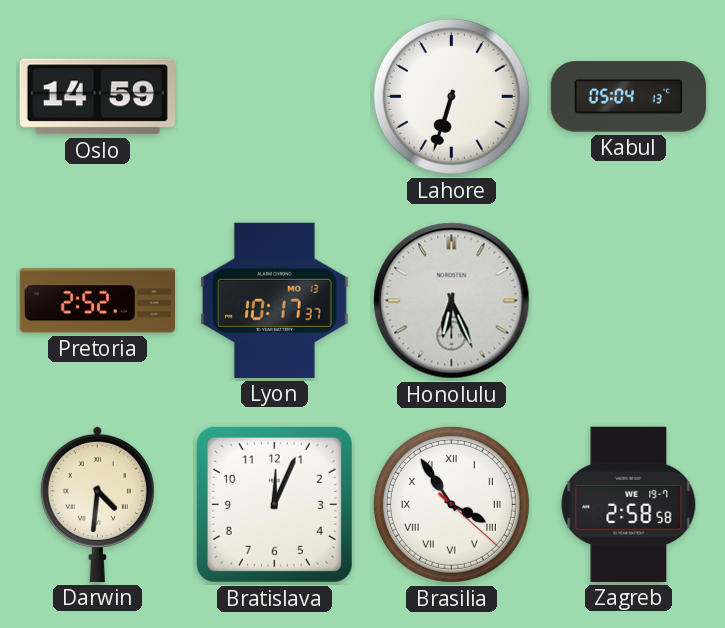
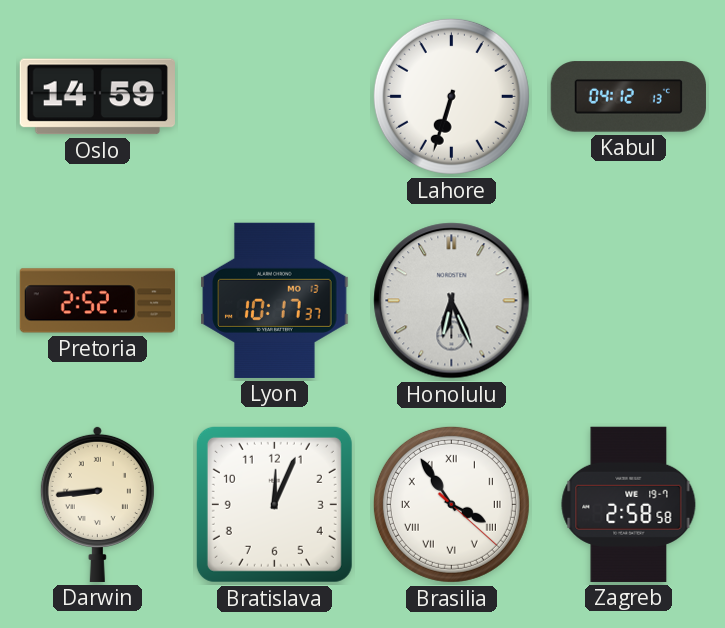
Kabul: 05:04 -> 04:12 (628, 97)
Darwin: 4:31 -> 8:44 (97, 504)
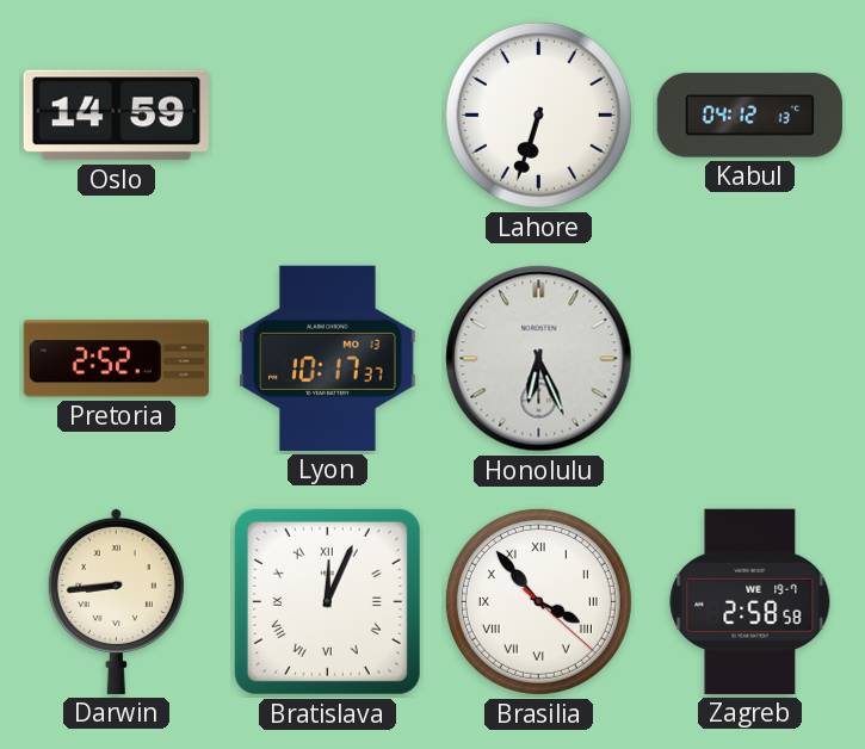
Bratislava numerals: Arabic -> Roman (327, 601)
Brasilia: 3:54 -> 3:53 (538, 601)
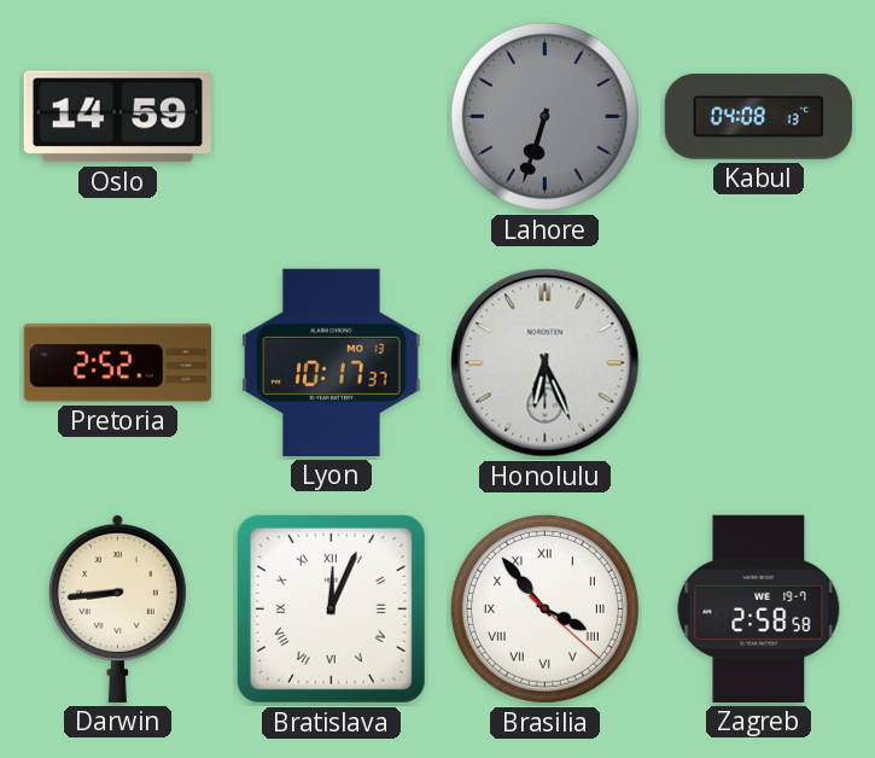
Lahore dial: white -> grey (544, 116)
Kabul: 04:12 -> 04:08 (758, 117)
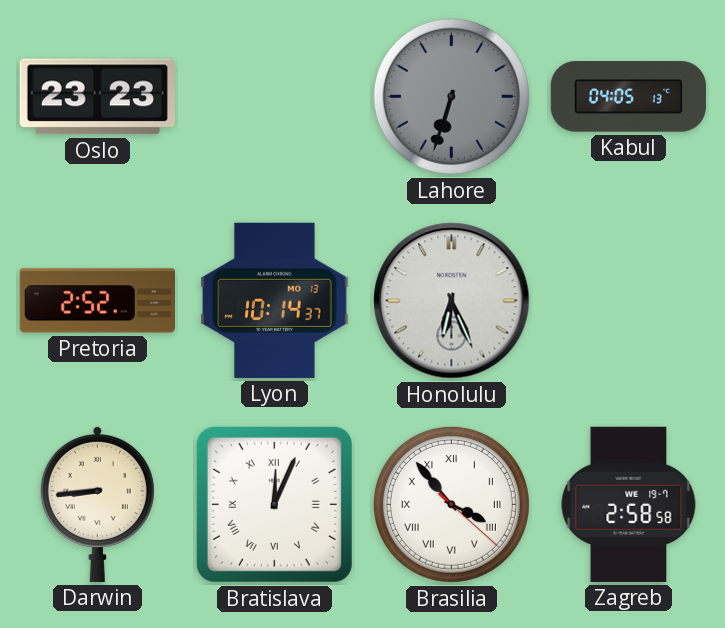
Oslo: 14:59 -> 23:23 (97, 97)
Kabul: 04:08 -> 04:05 (628, 97)
Lyon: 10:17 -> 10:14 (275, 300)
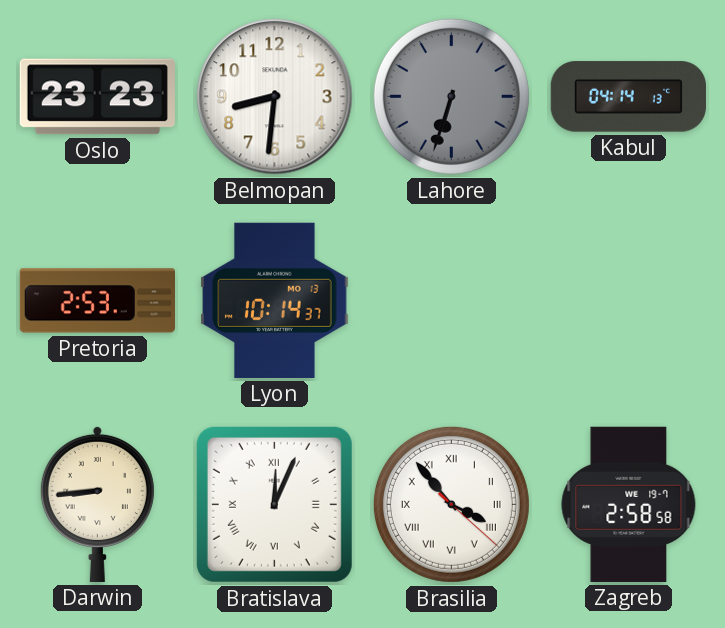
Belmopan: none -> 8:31 (275, 97)
Kabul: 04:05 -> 04:14 (628, 97)
Pretoria: 2:52 -> 2:53 (97, 301)
Honolulu: 6:26 -> none (452, 301)
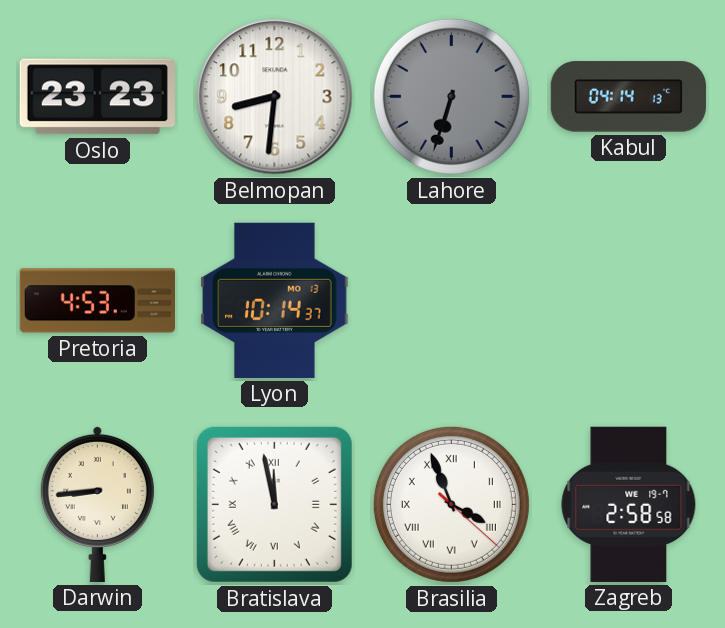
Pretoria: 2:53 -> 4:53 (97, 301)
Bratislava: 12:04 -> 11:58 (274, 504)
Brasilia: 3:53 -> 3:56 (451, 504)
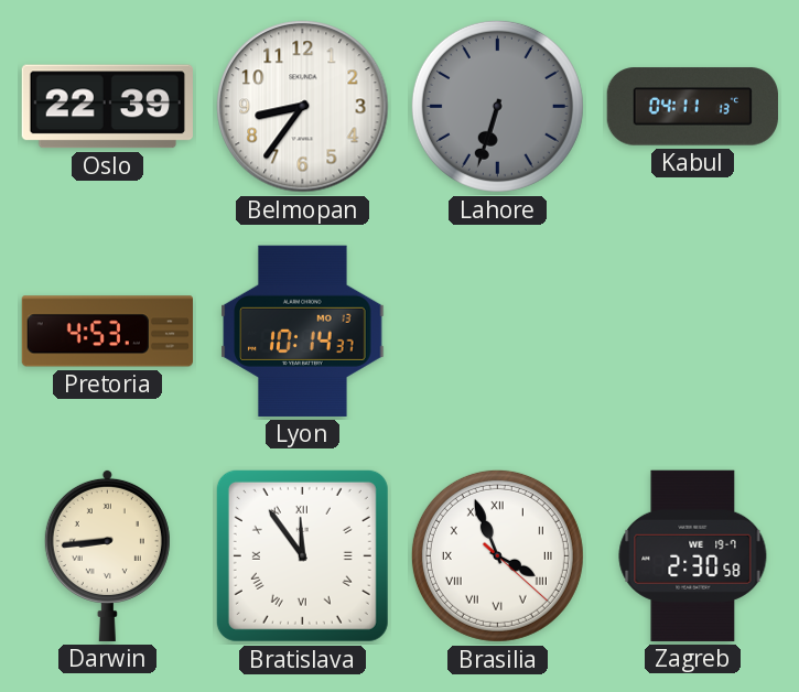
Oslo: 23:23 -> 22:39 (107, 107)
Belmopan: 8:31 -> 8:36 (303, 107)
Kabul: 04:14 -> 04:11 (692, 107)
Bratislava: 11:58 -> 11:54 (302, 555)
Zagreb: 2:58 -> 2:30 (693, 555)
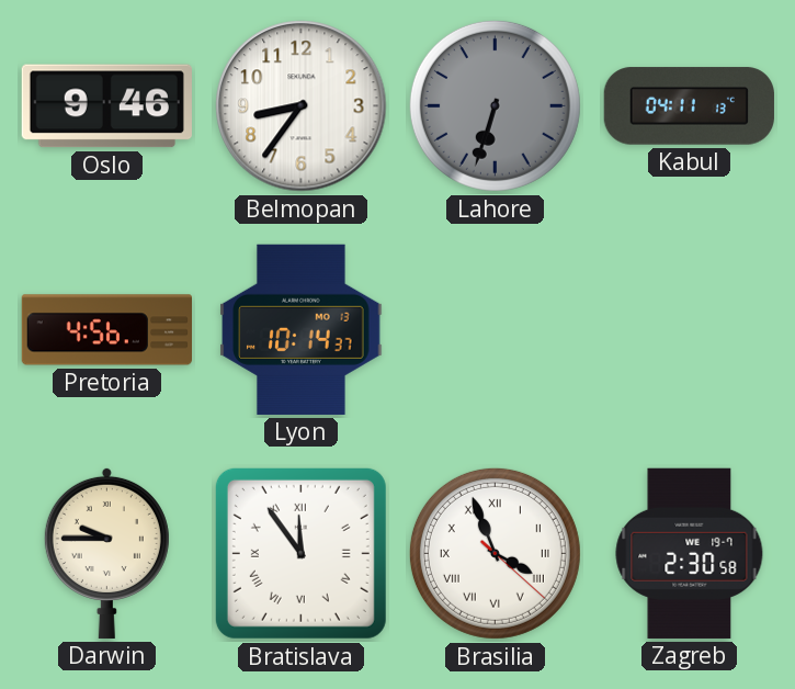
Oslo: 22:39 -> 9:46 (106, 106)
Pretoria: 4:53 -> 4:56 (106, 330)
Darwin: 8:44 -> 9:45 (106, 553)
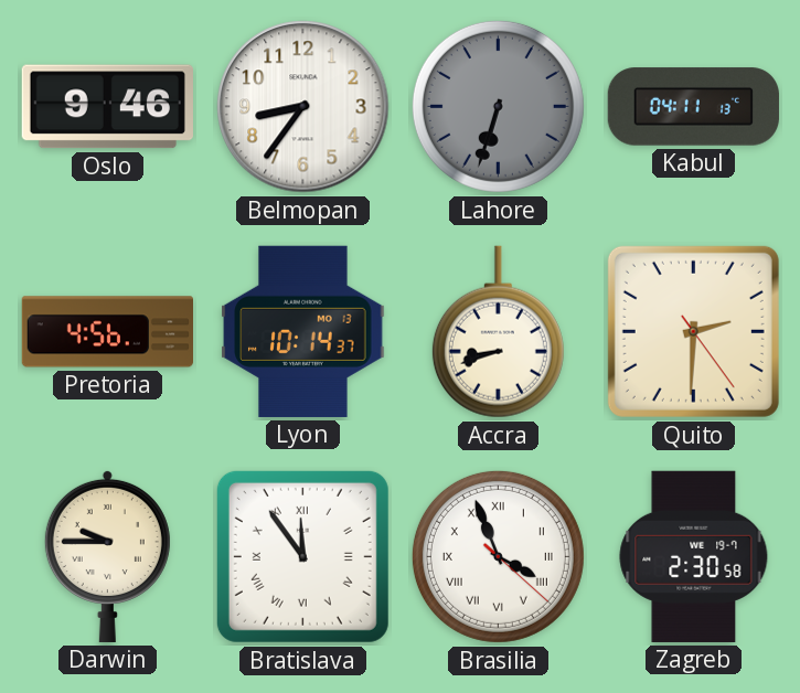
Accra: none -> 8:42 (498, 332)
Quito: none -> 2:30 (693, 331)
